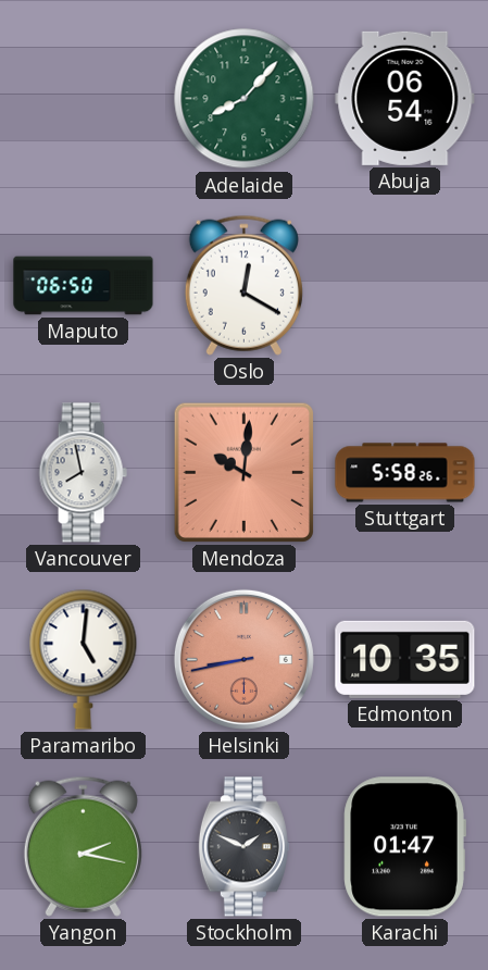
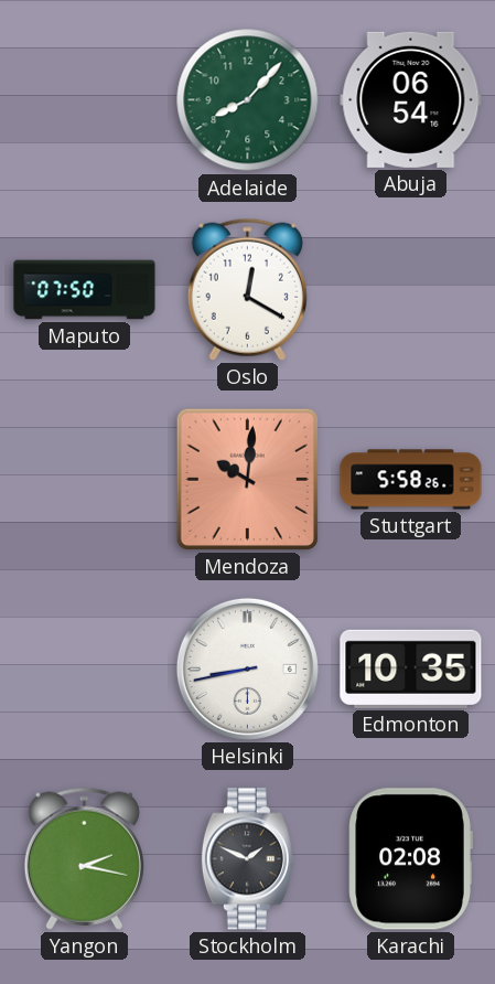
Maputo: 06:50 -> 07:50 (85, 290)
Vancouver: 7:58 -> none (83, 473)
Paramaribo: 5:01 -> none (84, 659)
Helsinki dial: salmon -> white (247, 669)
Karachi: 01:47 -> 02:08 (410, 859)
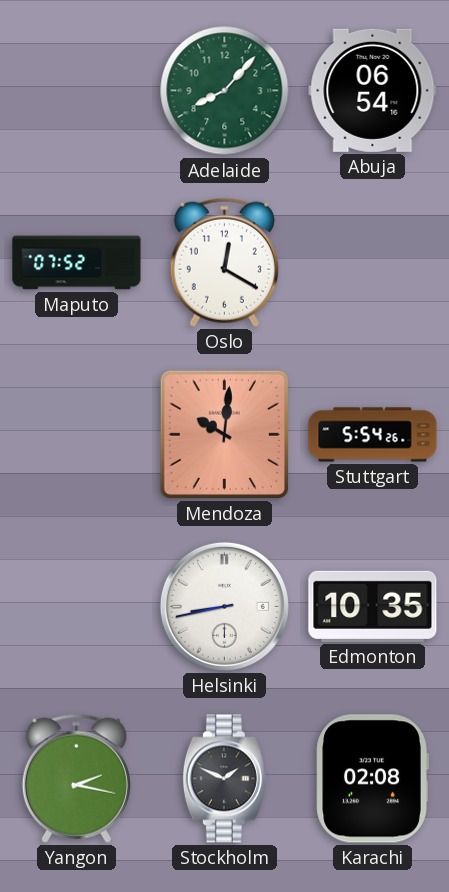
Maputo: 07:50 -> 07:52 (77, 263)
Stuttgart: 5:58 -> 5:54 (373, 435)
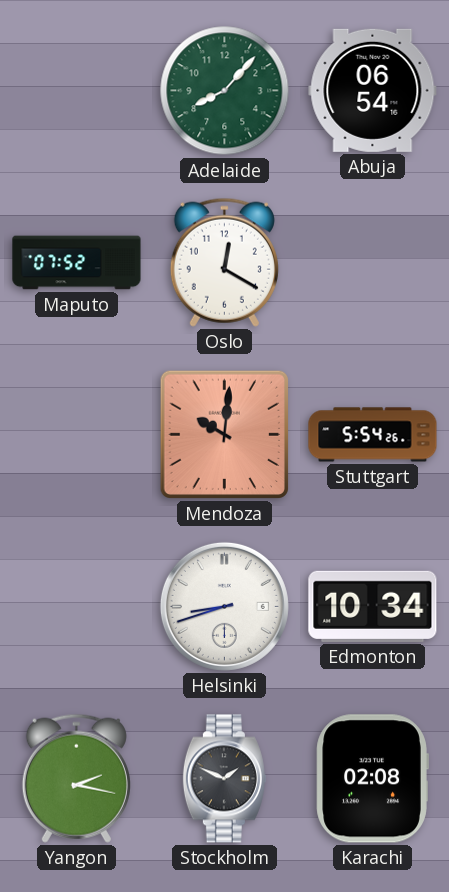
Helsinki: 8:43 -> 8:42 (224, 606)
Edmonton: 10:35 -> 10:34 (373, 606)
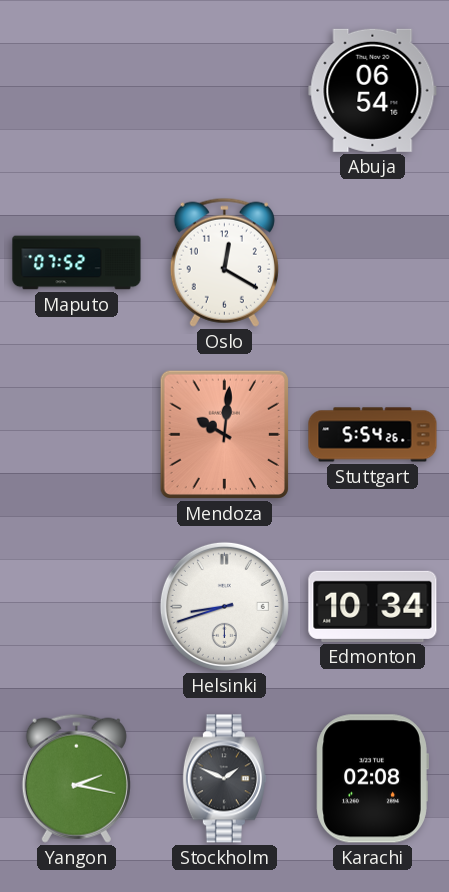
Adelaide: 8:07 -> none (225, 91)
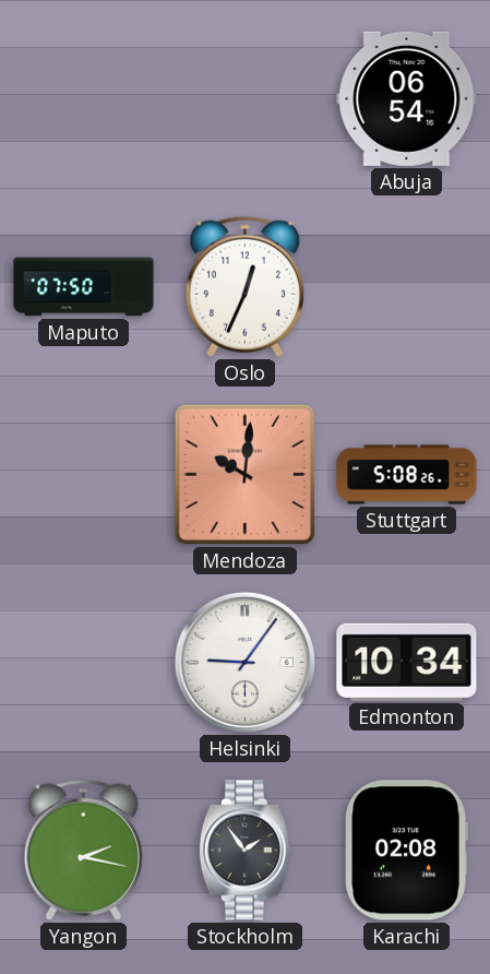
Maputo: 07:52 -> 07:50 (84, 287)
Oslo: 12:20 -> 12:34 (244, 286)
Stuttgart: 5:54 -> 5:08 (407, 475)
Helsinki: 8:42 -> 9:06 (244, 662)
Stockholm: 1:49 -> 1:54 (244, 851)
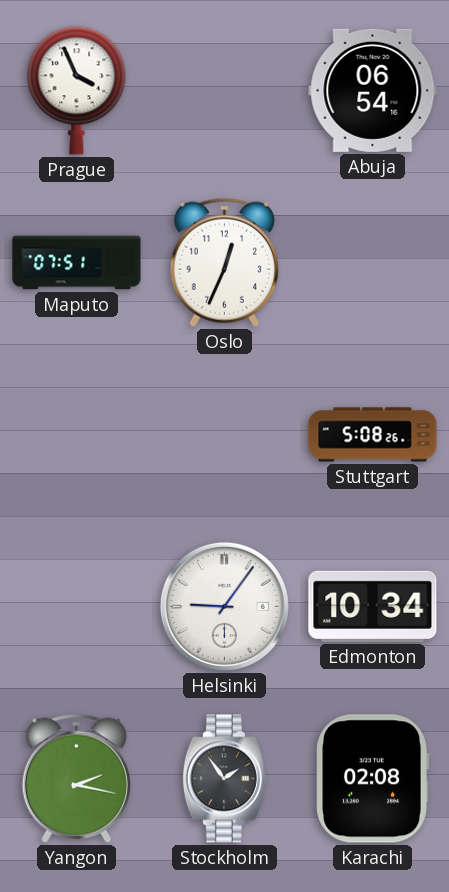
Prague: none -> 3:56 (77, 90)
Maputo: 07:50 -> 07:51 (77, 263)
Mendoza: 10:01 -> none (244, 474)
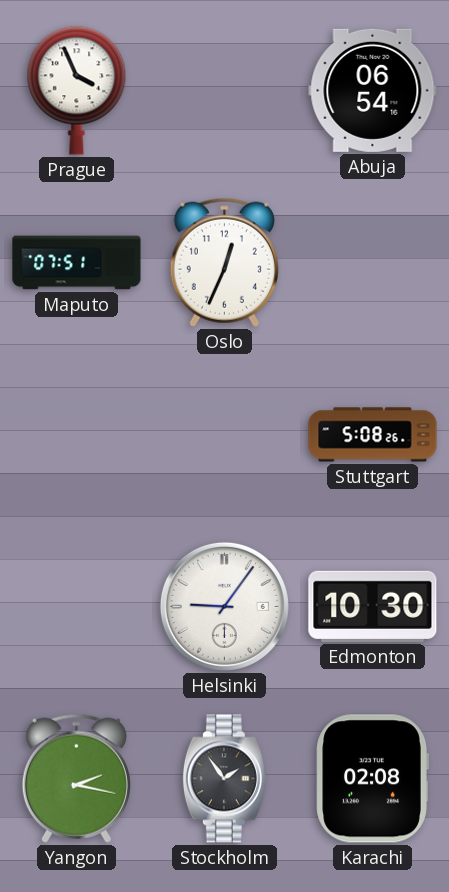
Edmonton: 10:34 -> 10:30 (373, 606)
